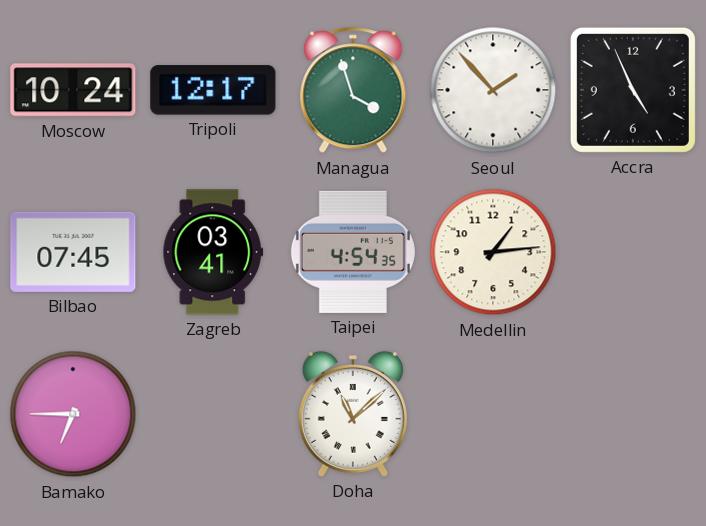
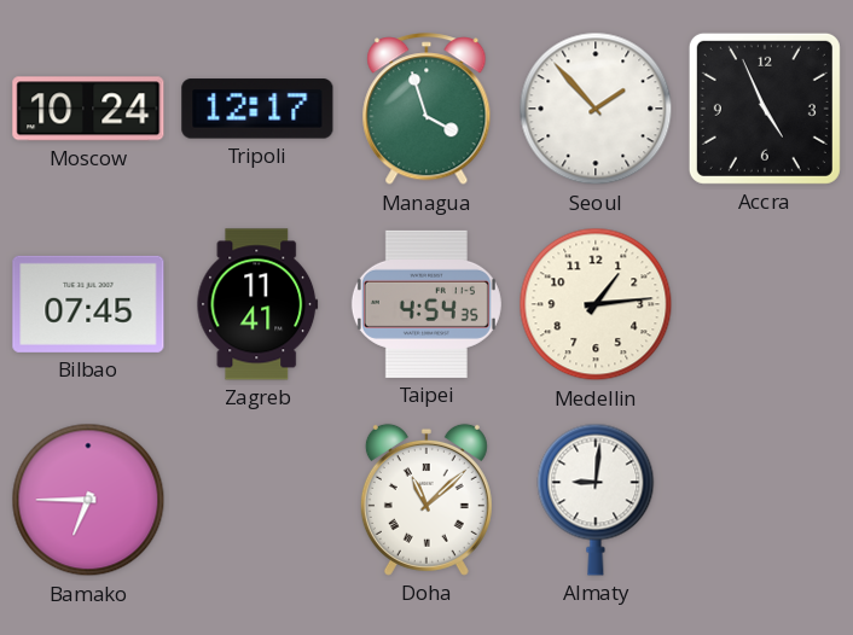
Zagreb: 03:41 -> 11:41 (257, 304)
Almaty: none -> 9:01 (596, 500)
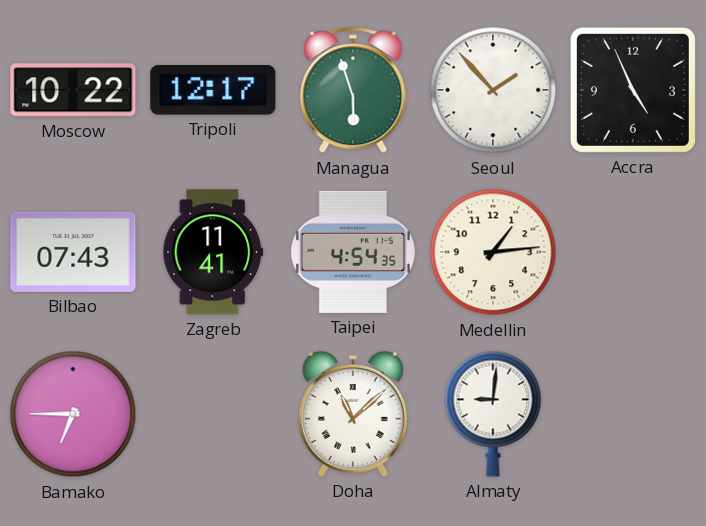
Moscow: 10:24 -> 10:22 (73, 90)
Managua: 3:57 -> 5:57 (353, 91)
Bilbao: 07:45 -> 07:43 (73, 252)
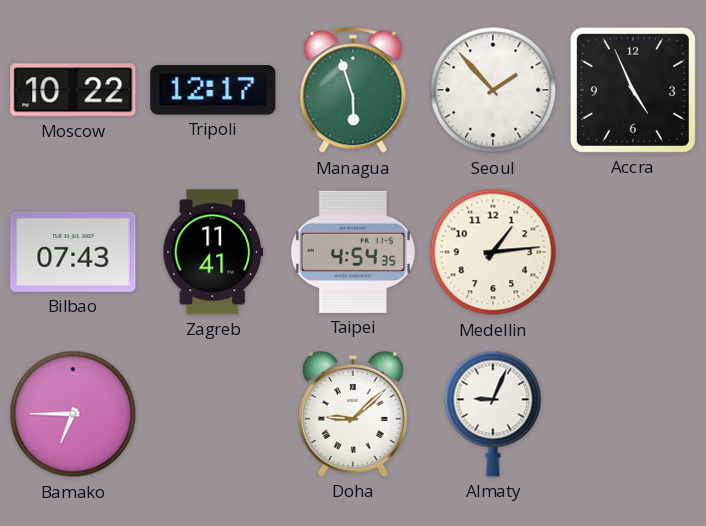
Doha: 11:08 -> 9:08 (353, 414)
Almaty: 9:01 -> 9:04 (493, 414)
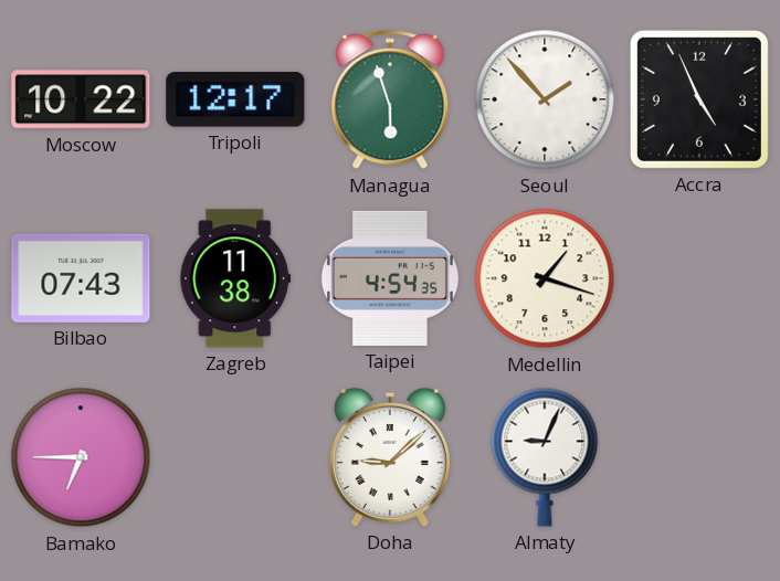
Zagreb: 11:41 -> 11:38 (235, 278)
Medellin: 1:14 -> 1:18 (545, 278)
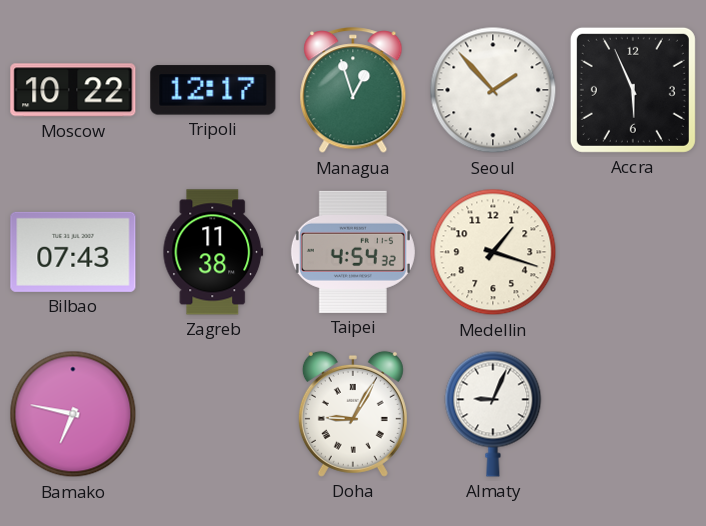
Managua: 5:57 -> 12:57 (353, 91)
Accra: 4:56 -> 5:56 (633, 90)
Taipei: 4:54:35 -> 4:54:32 (353, 252)
Bamako: 6:45 -> 6:47 (73, 414)
Doha: 9:08 -> 9:05 (353, 414)
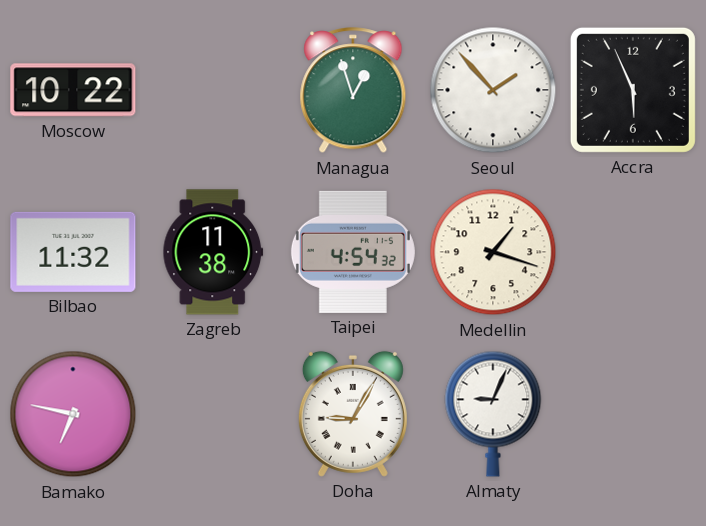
Tripoli: 12:17 -> none (213, 90)
Bilbao: 07:43 -> 11:32 (73, 252)
